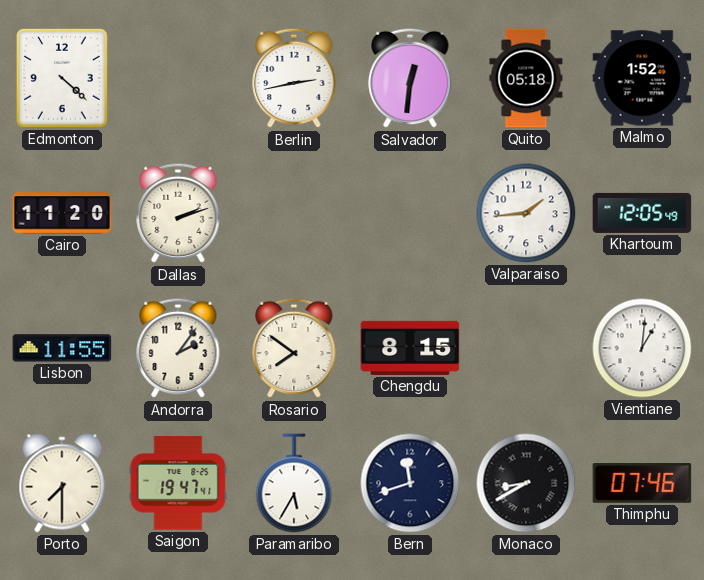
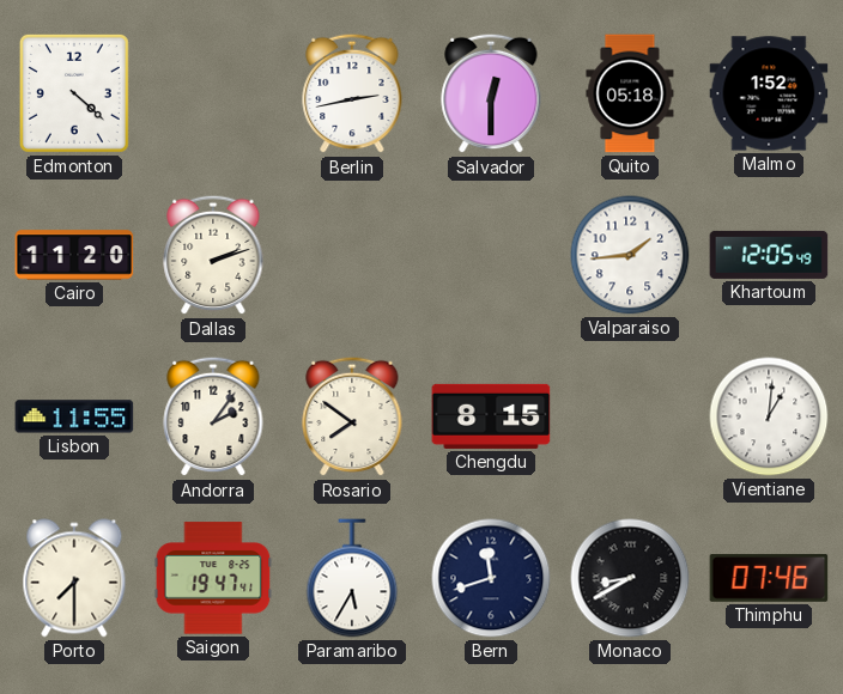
Salvador: 12:31 -> 12:30 (491, 93)
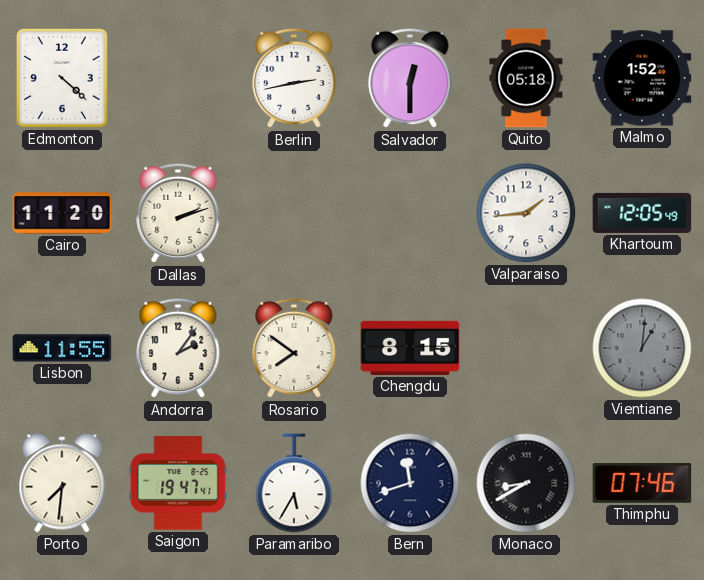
Vientiane dial: white -> grey (642, 348)
Porto: 7:30 -> 7:31 (62, 483)
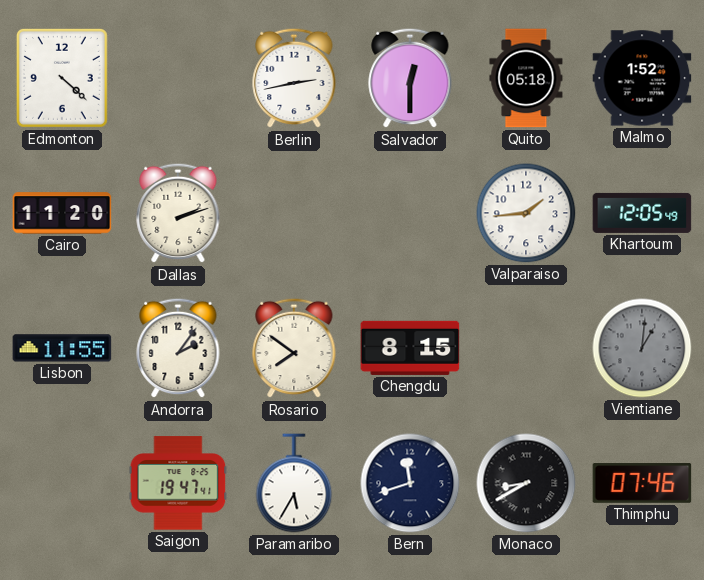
Porto: 7:31 -> none (62, 483)
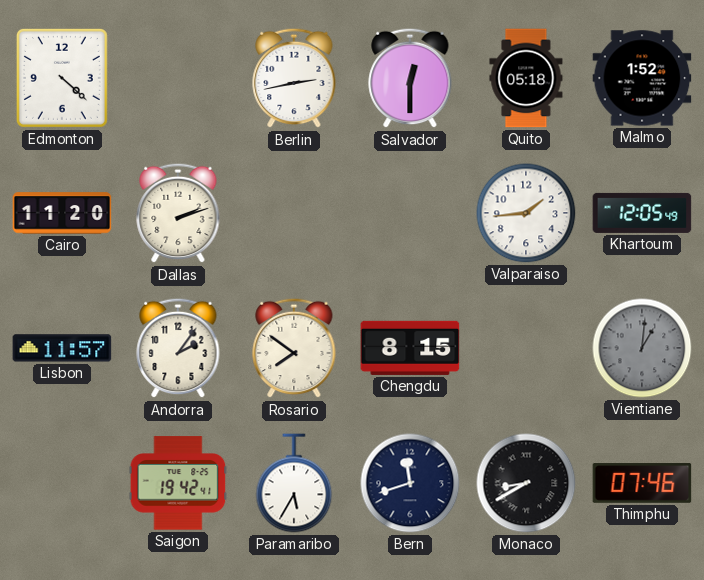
Lisbon: 11:55 -> 11:57 (62, 348)
Saigon: 19:47 -> 19:42 (178, 483)
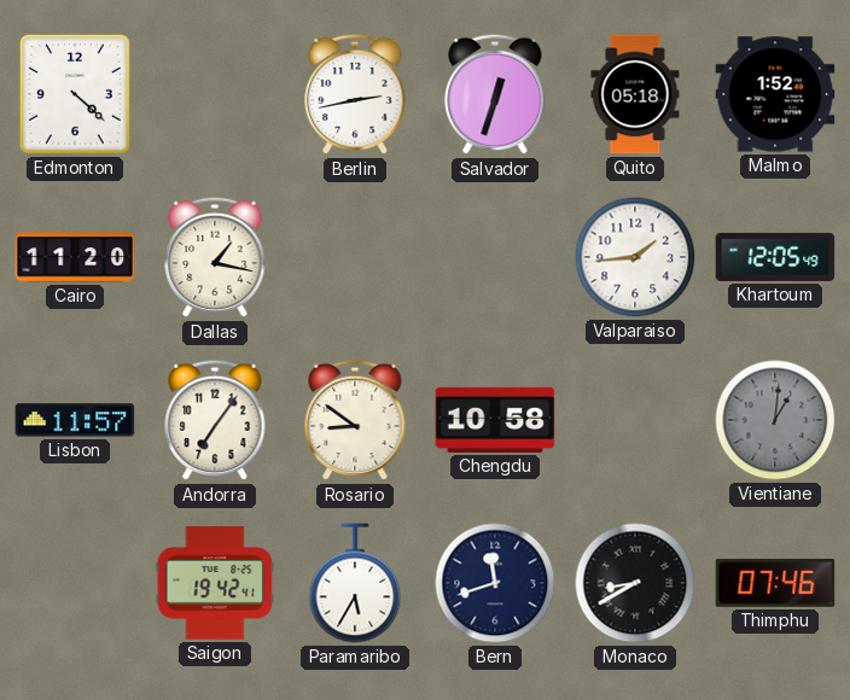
Salvador: 12:30 -> 12:33 (495, 94)
Dallas: 2:12 -> 1:17 (215, 257)
Andorra: 2:06 -> 7:06 (215, 420)
Rosario: 7:51 -> 8:51 (355, 420)
Chengdu: 8:15 -> 10:58 (495, 420)
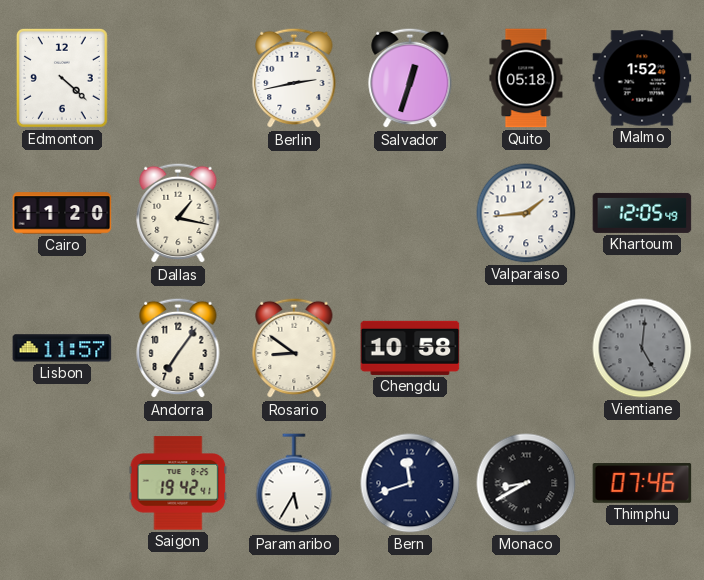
Vientiane: 1:01 -> 5:01 (642, 348)
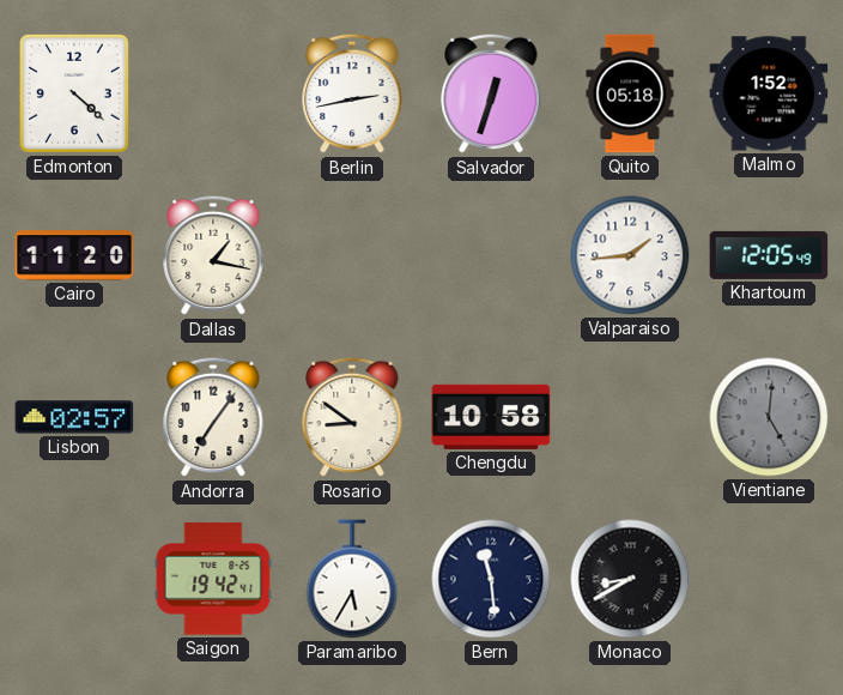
Lisbon: 11:57 -> 02:57 (74, 417)
Bern: 11:42 -> 11:29 (491, 579)
Thimphu: 07:46 -> none (642, 483)
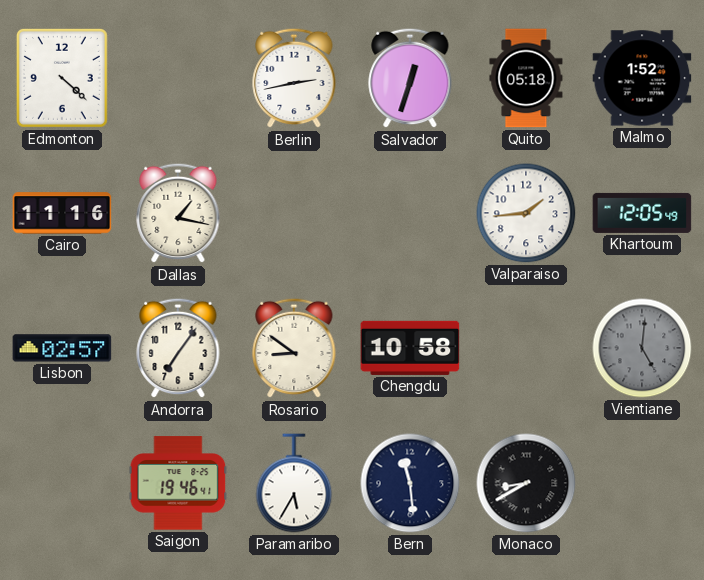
Cairo: 11:20 -> 11:16 (62, 213)
Saigon: 19:42 -> 19:46 (178, 483)
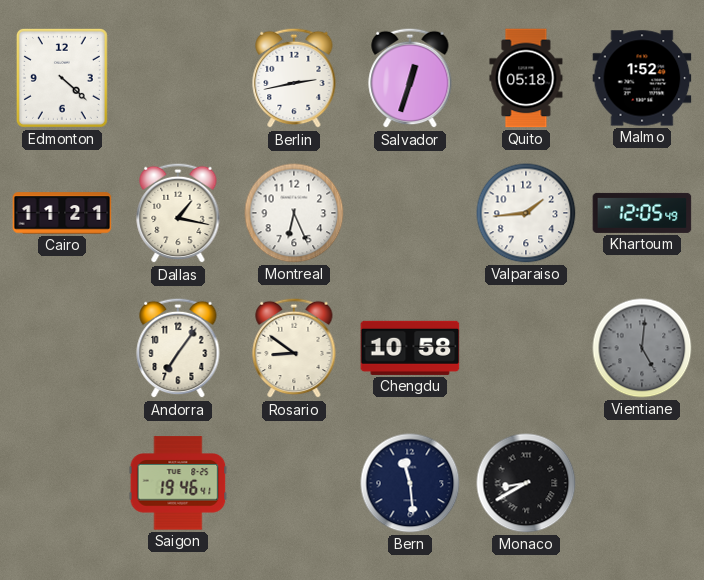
Cairo: 11:16 -> 11:21 (62, 213)
Montreal: none -> 6:26 (294, 213)
Lisbon: 02:57 -> none (62, 348)
Paramaribo: 5:35 -> none (294, 483)
